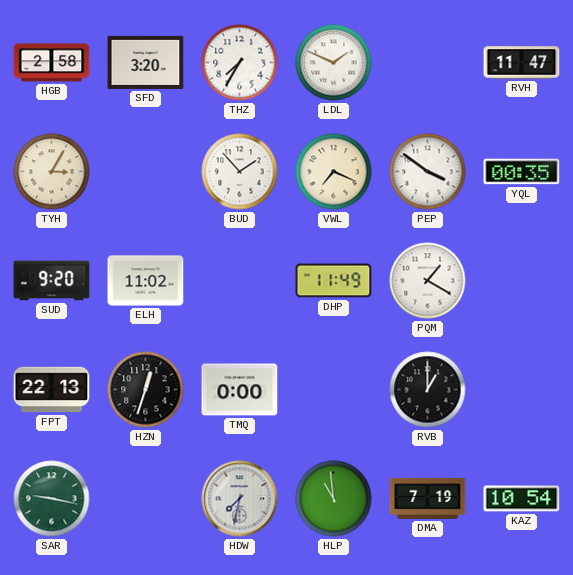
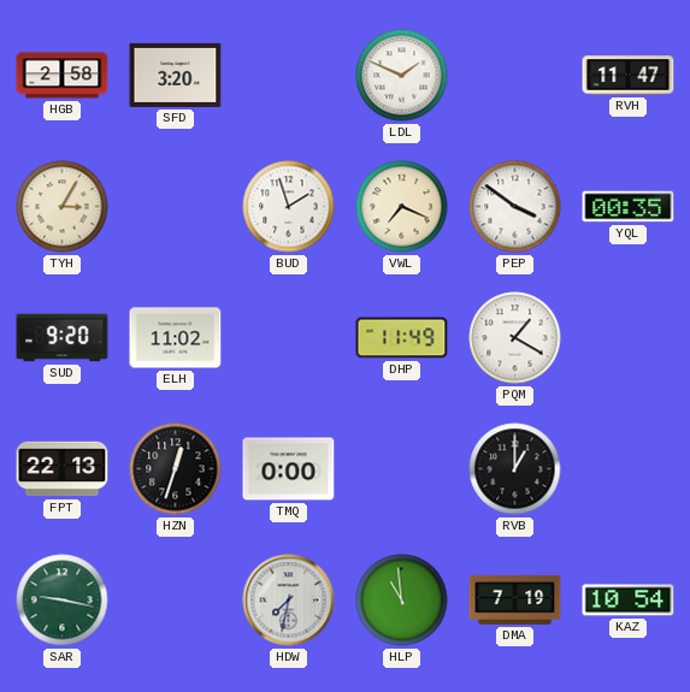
THZ: 7:35 -> none (240, 63)
BUD: 1:53 -> 1:57 (289, 207)
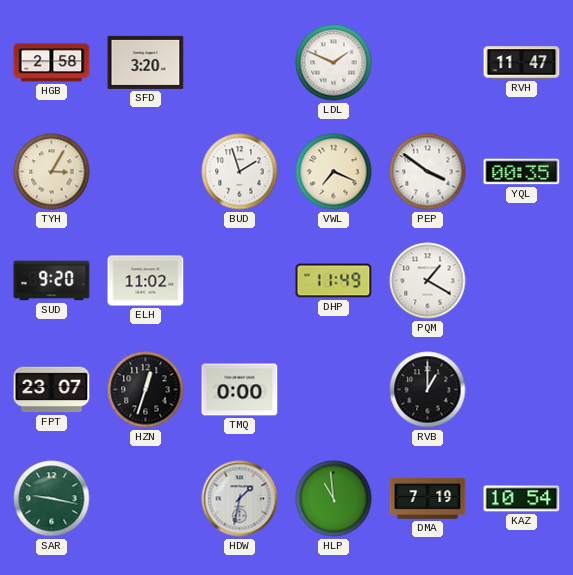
FPT: 22:13 -> 23:07 (52, 390)
HDW: 7:32 -> 1:32 (240, 499)
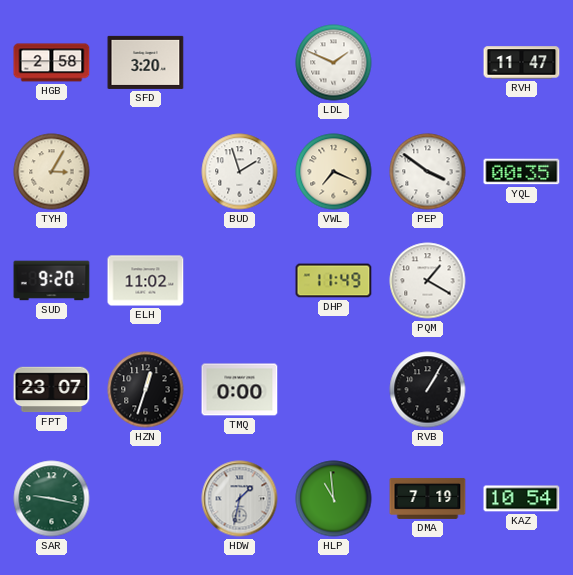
RVB: 1:00 -> 1:05 (428, 390)
